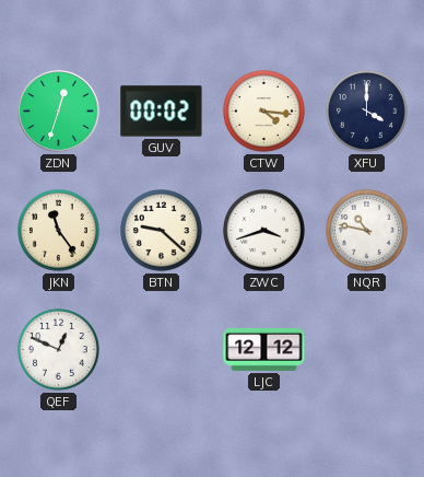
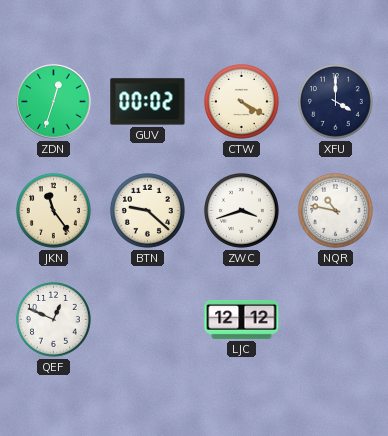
CTW: 4:16 -> 4:20 (241, 101)
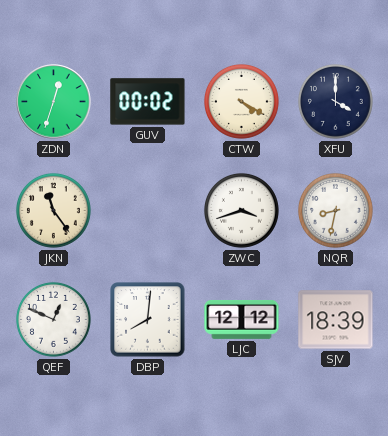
BTN: 9:22 -> none (147, 210)
NQR: 10:47 -> 8:32 (335, 210)
DBP: none -> 8:01 (148, 320)
SJV: none -> 18:39 (336, 320)
